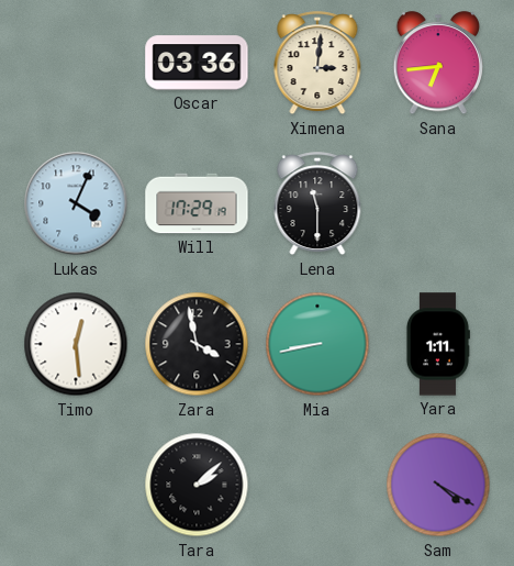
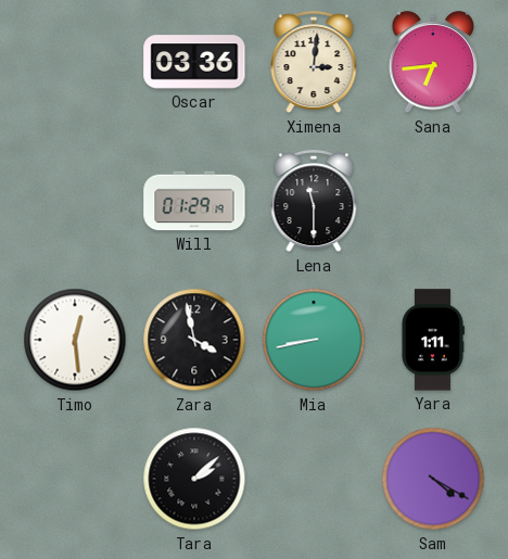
Lukas: 4:04 -> none (76, 203)
Will: 17:29 -> 01:29 (194, 201)
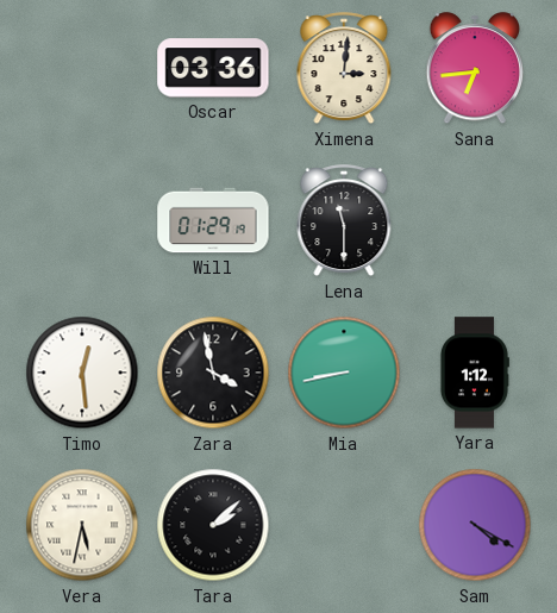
Yara: 1:11 -> 1:12 (474, 373)
Vera: none -> 5:32 (82, 525)
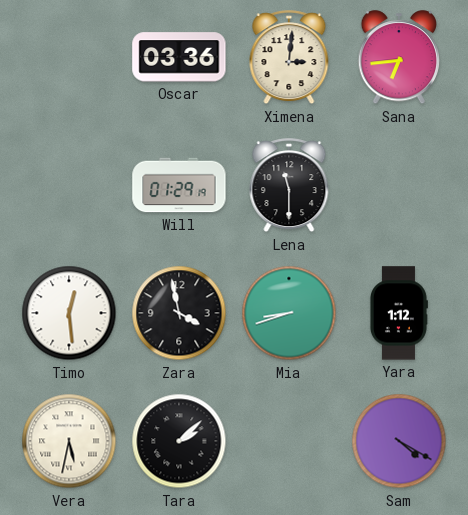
Mia: 8:43 -> 8:42 (289, 313)
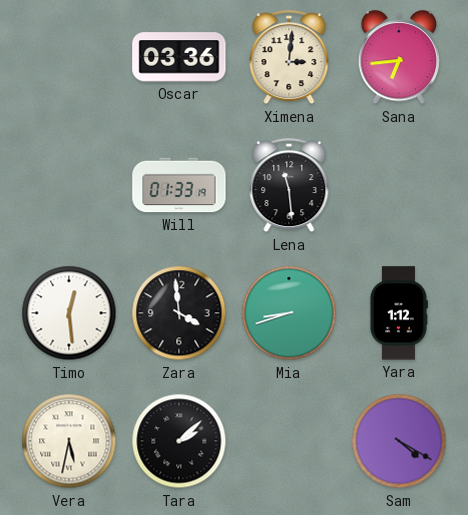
Will: 01:29 -> 01:33 (179, 185)
Lena: 11:30 -> 11:29 (289, 186)
Zara: 3:58 -> 3:59 (179, 313)
